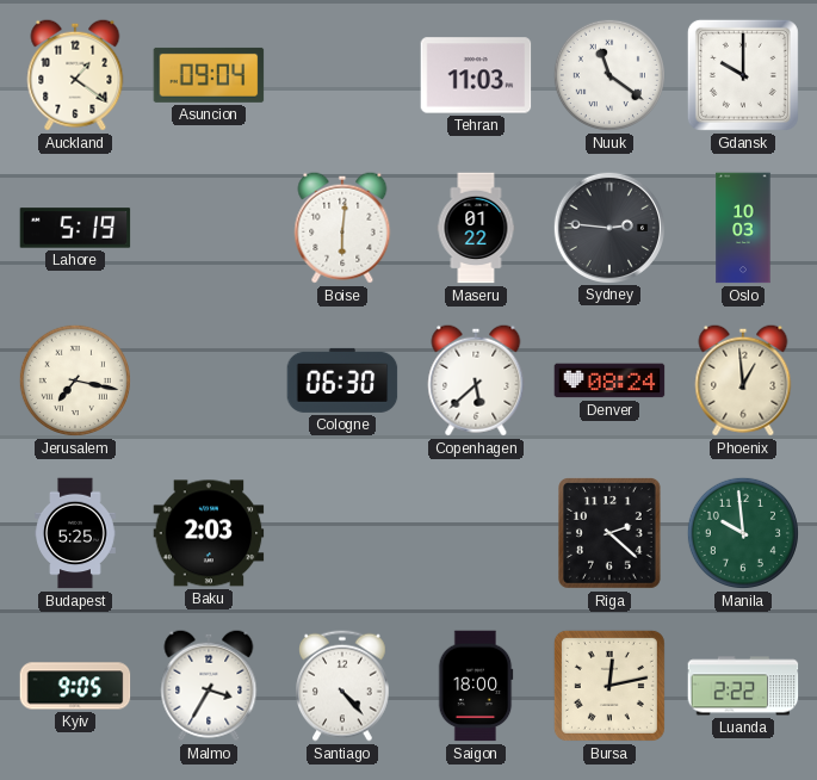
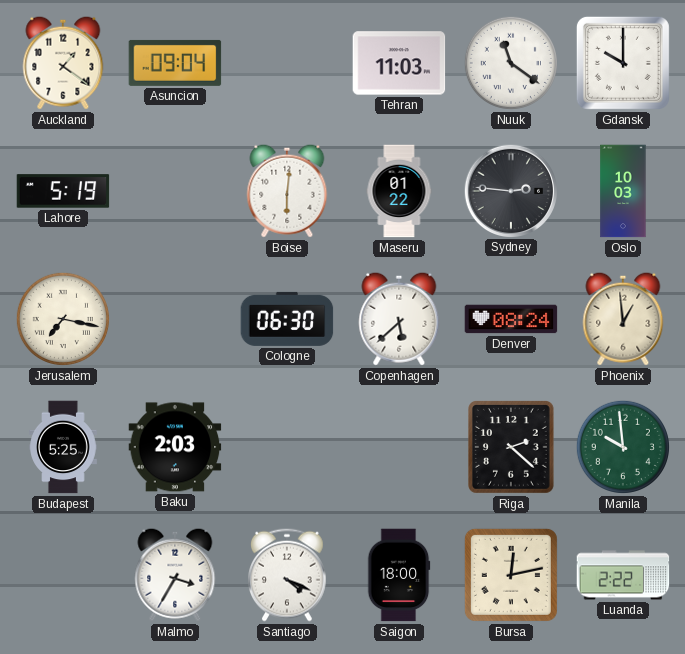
Kyiv: 9:05 -> none (75, 686)
Santiago: 4:23 -> 4:19 (288, 575)
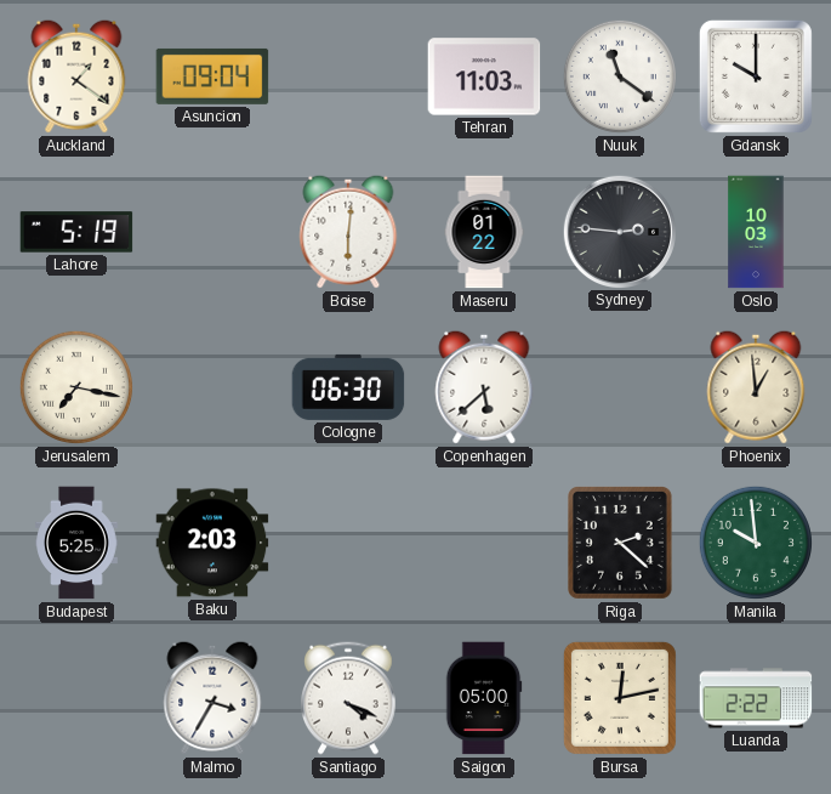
Denver: 08:24 -> none (511, 319)
Saigon: 18:00 -> 05:00 (484, 698)
